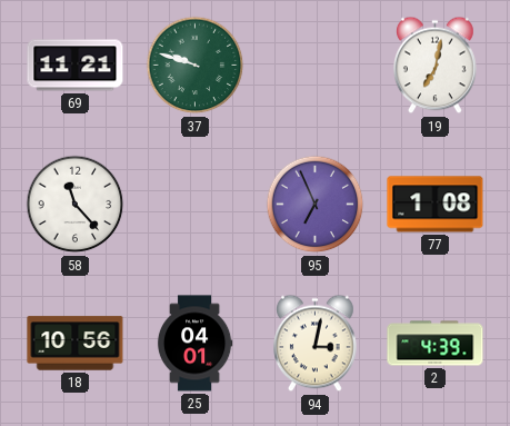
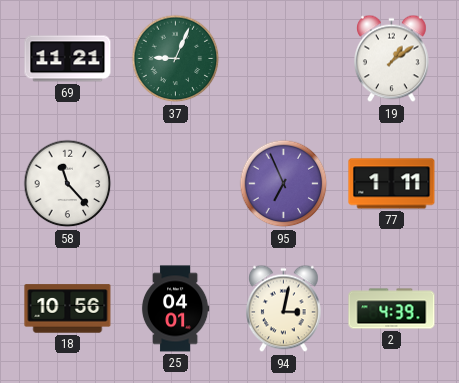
37: 9:48 -> 9:04 (176, 59)
19: 7:02 -> 1:09 (392, 59)
77: 1:08 -> 1:11 (392, 184)
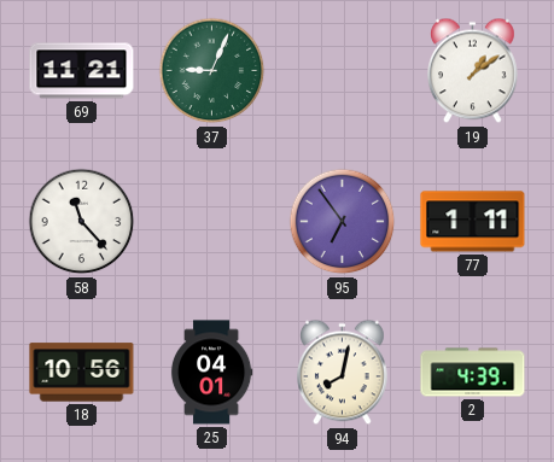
95: 6:56 -> 6:54 (343, 222)
94: 3:02 -> 8:02 (343, 373)
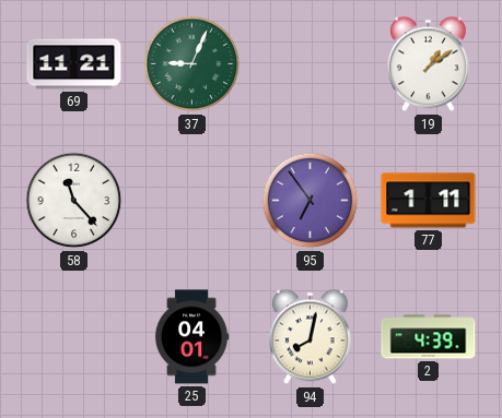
18: 10:56 -> none (82, 373)
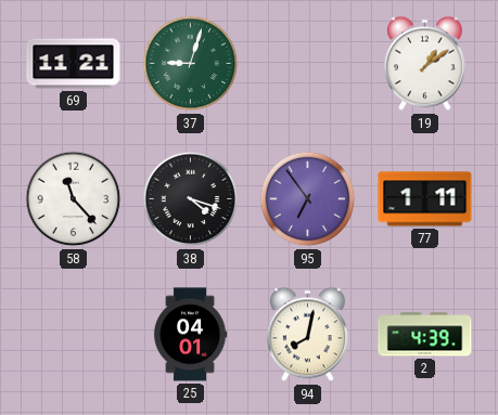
37: 9:04 -> 9:03 (191, 64)
38: none -> 4:18 (191, 199)
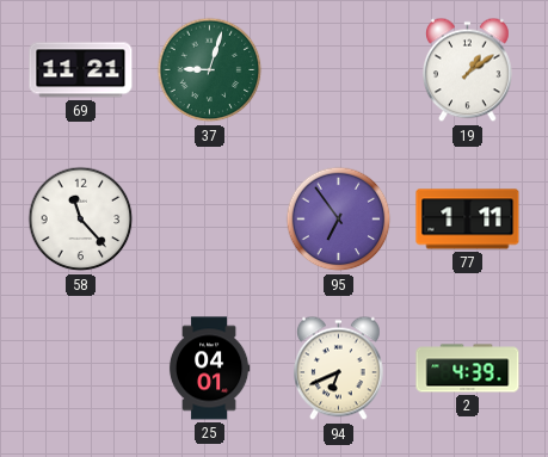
38: 4:18 -> none (191, 199)
94: 8:02 -> 6:41 (339, 369)
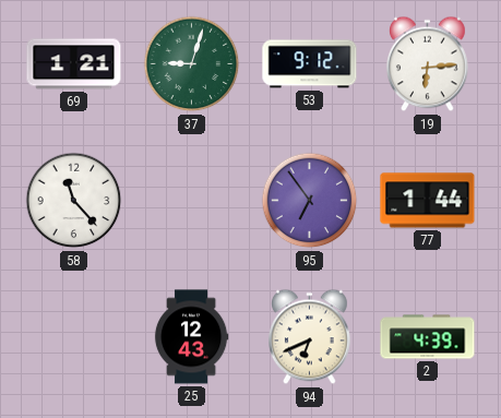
69: 11:21 -> 1:21 (74, 64)
53: none -> 9:12 (310, 64)
19: 1:09 -> 6:14 (428, 64)
77: 1:11 -> 1:44 (428, 201)
25: 04:01 -> 12:43 (191, 337)
